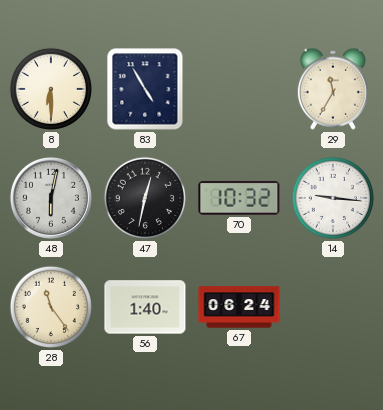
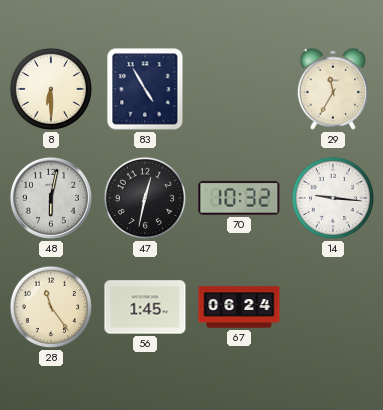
56: 1:40 -> 1:45 (145, 307)
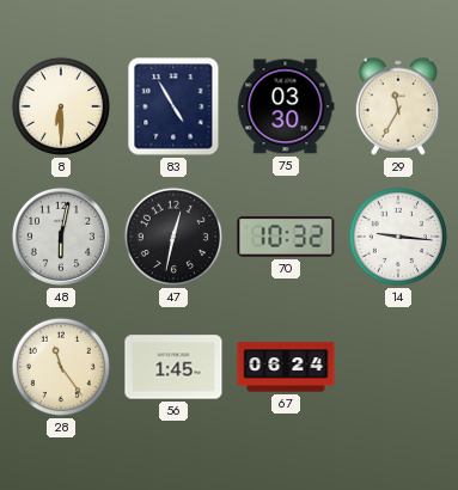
75: none -> 03:30 (286, 106)
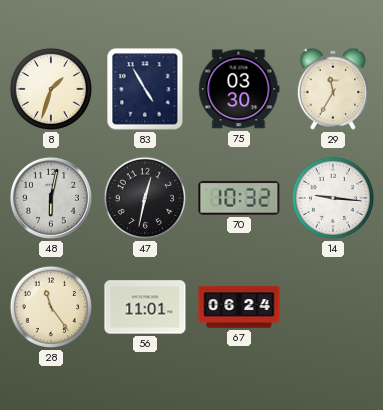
8: 6:30 -> 1:33 (51, 89)
56: 1:45 -> 11:01 (145, 307)
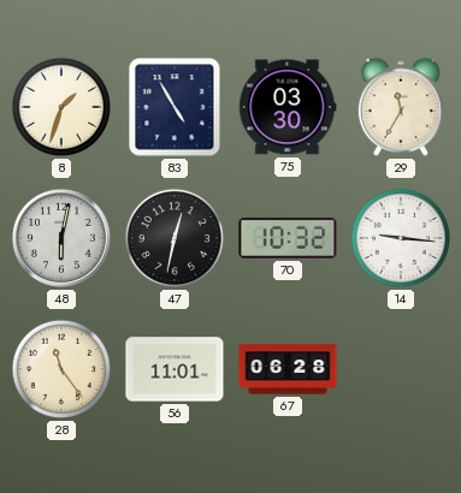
67: 06:24 -> 06:28 (288, 369)
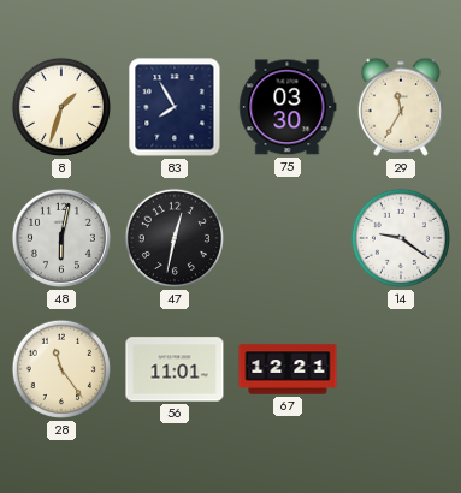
83: 4:55 -> 7:55 (175, 107)
70: 10:32 -> none (288, 238)
14: 9:16 -> 9:21 (401, 238)
67: 06:28 -> 12:21 (288, 369)
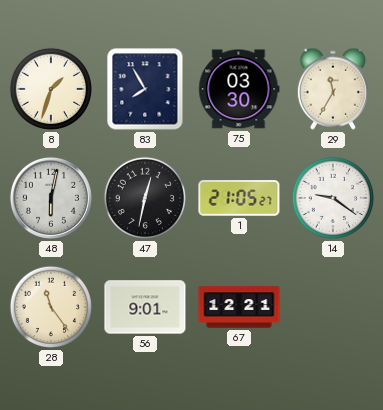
1: none -> 21:05 (239, 198)
56: 11:01 -> 9:01 (145, 307)
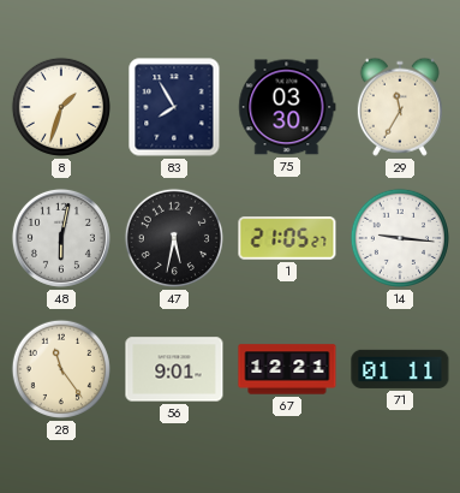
47: 12:32 -> 5:32 (174, 238)
14: 9:21 -> 9:16 (400, 238)
71: none -> 01:11 (400, 369)
